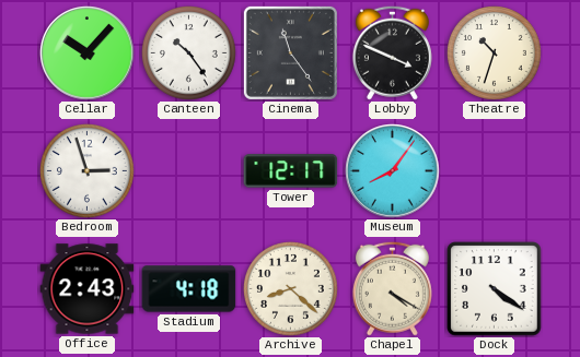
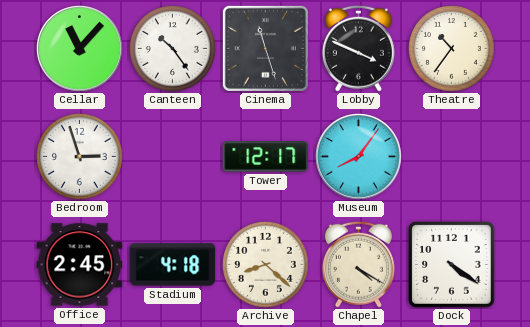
Cellar: 10:07 -> 11:07 (80, 49)
Cinema: 11:24 -> 11:27 (265, 48)
Theatre: 10:33 -> 10:36 (452, 49)
Office: 2:43 -> 2:45 (80, 265)
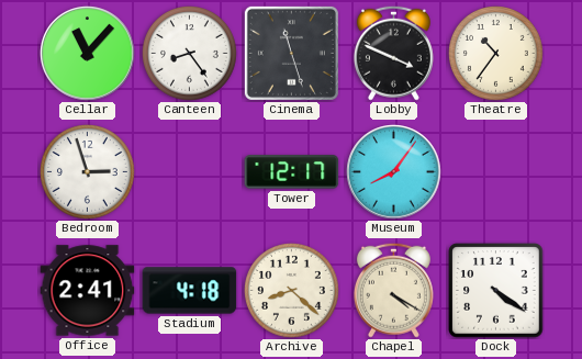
Canteen: 10:24 -> 8:24 (190, 54)
Office: 2:45 -> 2:41 (88, 291)
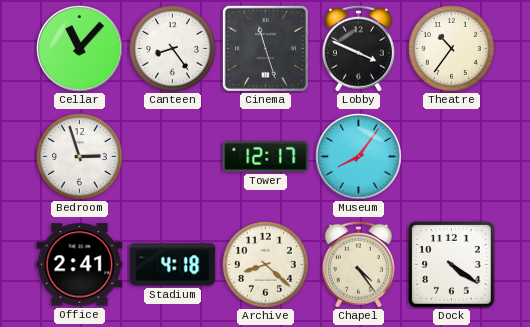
Chapel: 4:20 -> 4:24 (358, 264)
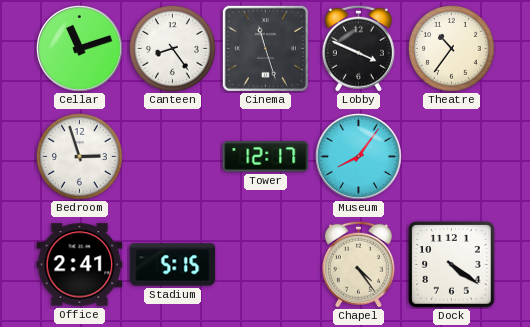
Cellar: 11:07 -> 11:12 (80, 49)
Stadium: 4:18 -> 5:15 (173, 265)
Archive: 8:22 -> none (266, 265)
